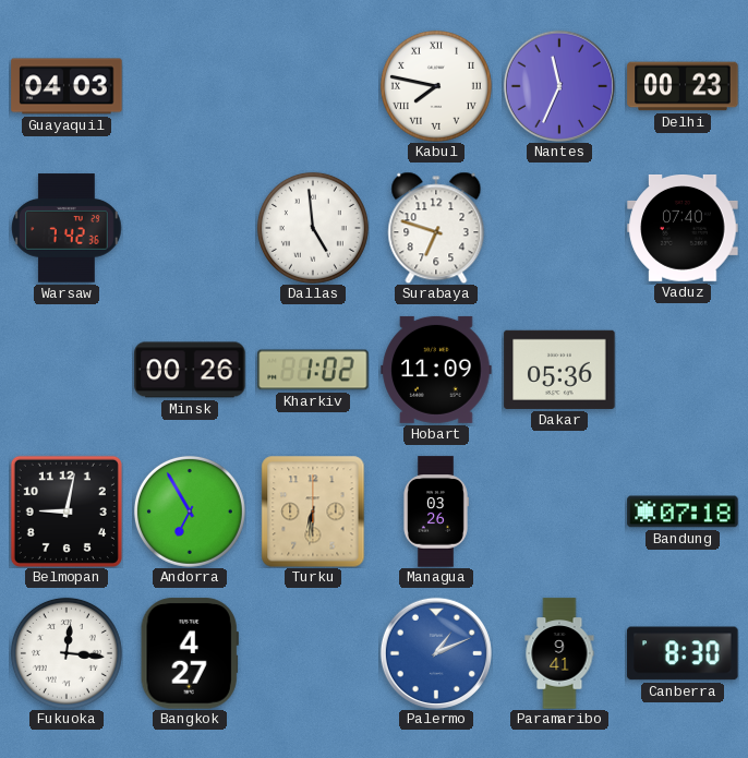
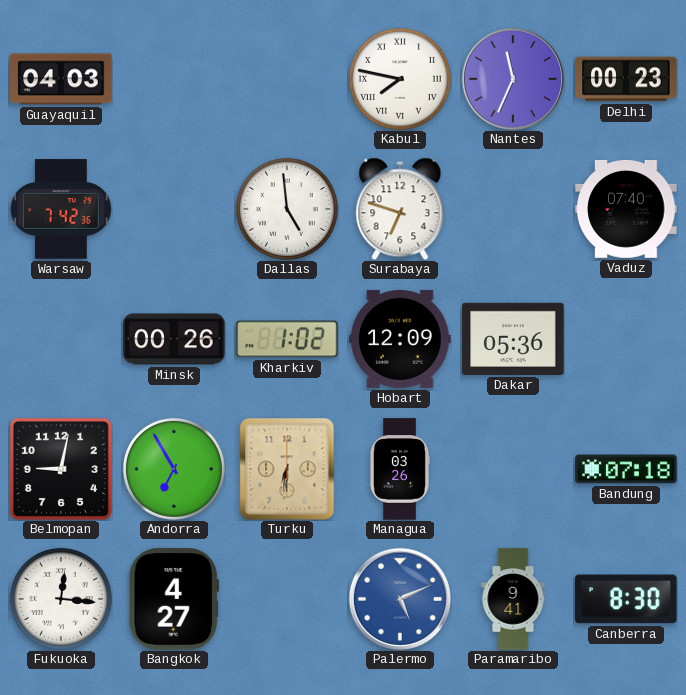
Hobart: 11:09 -> 12:09 (400, 339)
Palermo: 1:11 -> 5:11 (400, 599)
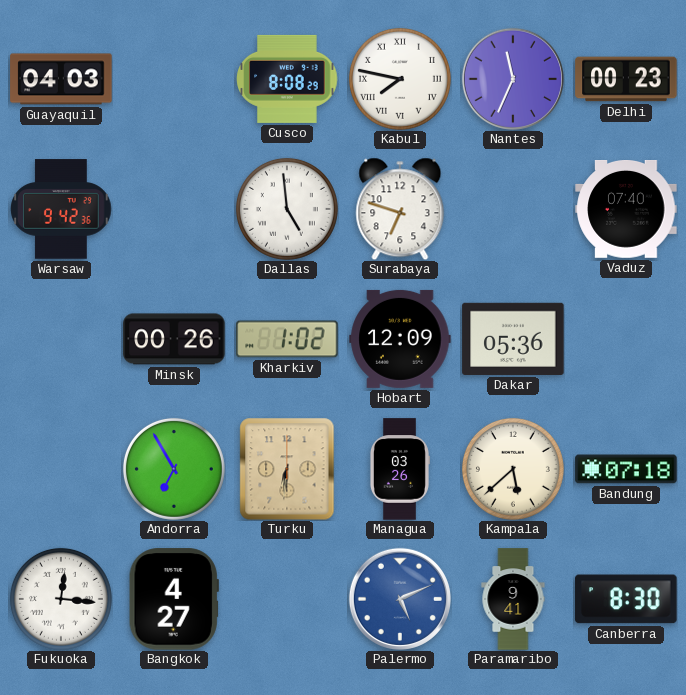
Cusco: none -> 8:08 (287, 79)
Warsaw: 7:42 -> 9:42 (61, 209)
Belmopan: 9:02 -> none (61, 469)
Kampala: none -> 5:38 (513, 469)
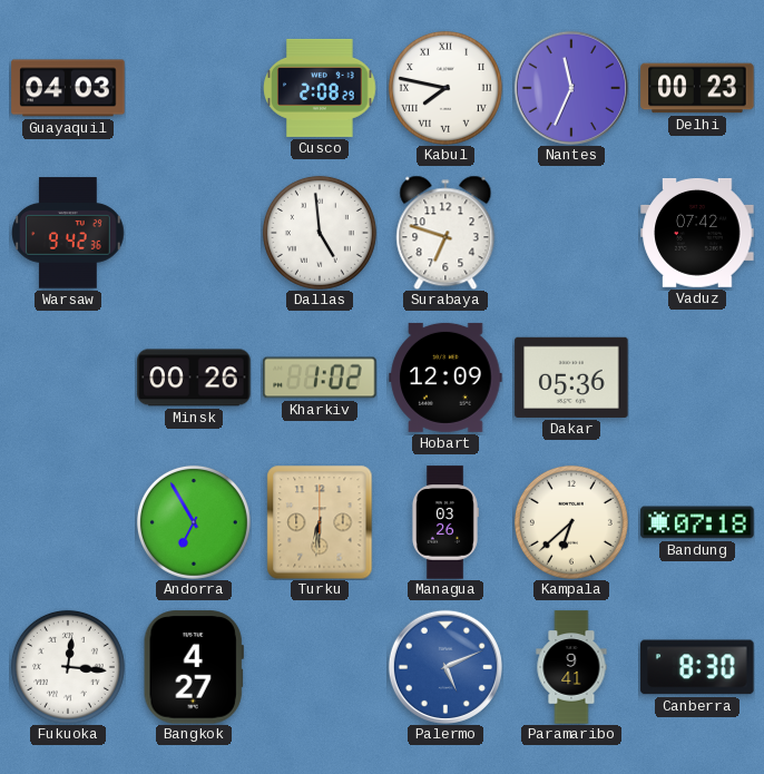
Cusco: 8:08 -> 2:08 (320, 88)
Vaduz: 07:40 -> 07:42 (697, 234)
Kampala: 5:38 -> 6:38 (571, 522)
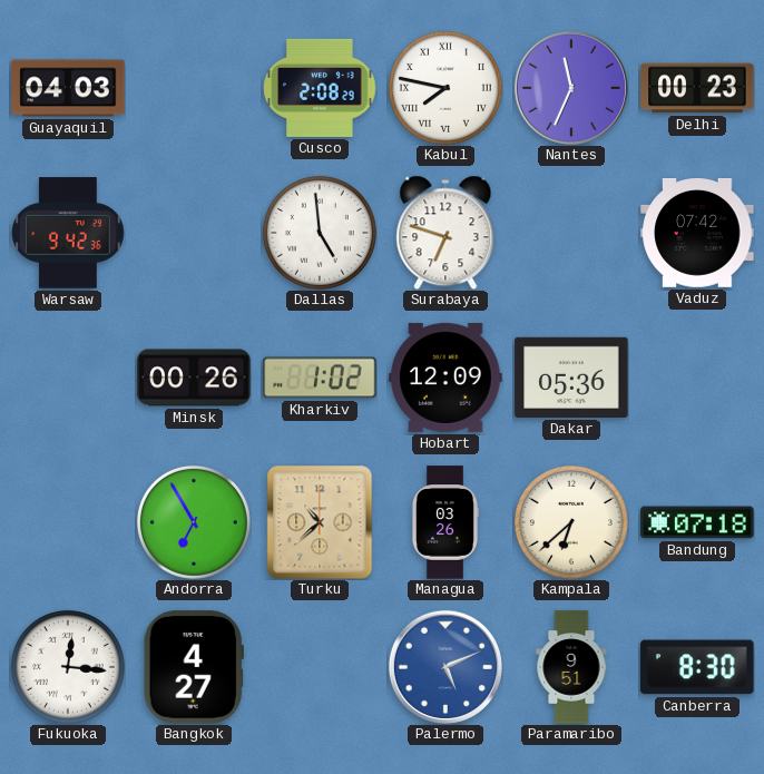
Turku: 6:31 -> 10:38 (320, 522)
Paramaribo: 9:41 -> 9:51 (571, 667)
